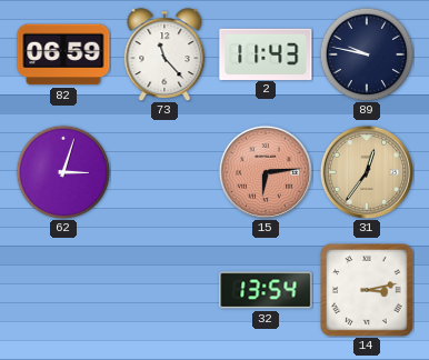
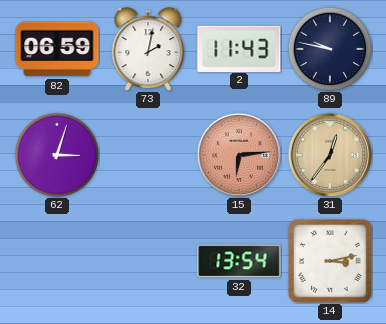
73: 11:23 -> 2:02 (148, 49)
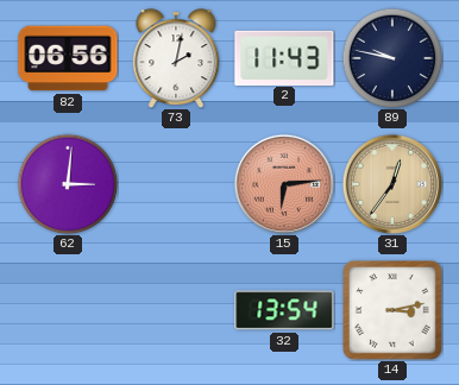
82: 06:59 -> 06:56 (68, 58)
62: 3:03 -> 3:01 (68, 184)
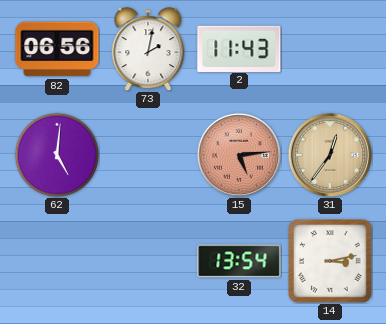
89: 9:47 -> none (392, 58)
62: 3:01 -> 5:01 (57, 155)
15: 6:14 -> 5:14 (238, 154)
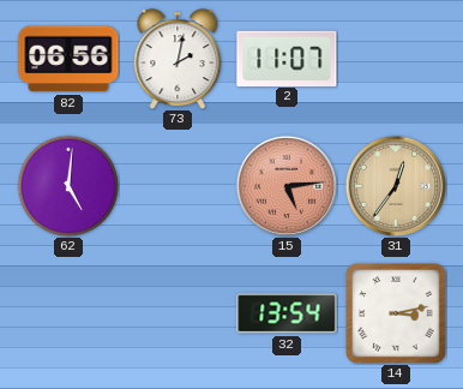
2: 11:43 -> 11:07 (287, 58)
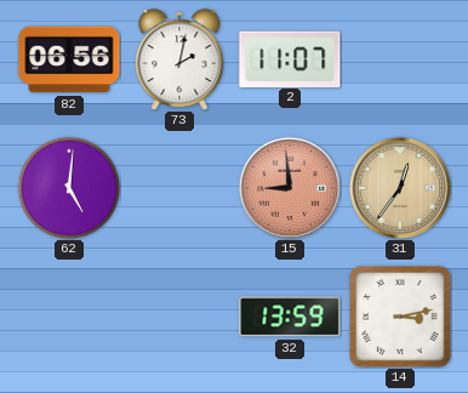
15: 5:14 -> 8:59 (289, 187)
32: 13:54 -> 13:59 (290, 317)
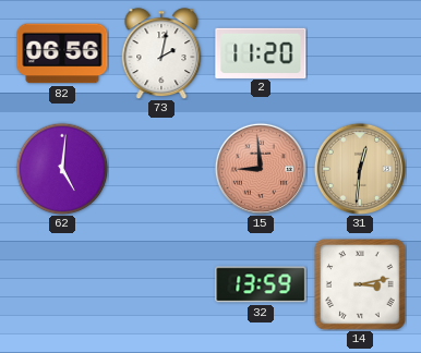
2: 11:07 -> 11:20 (261, 52)
31: 12:36 -> 12:31 (359, 168)
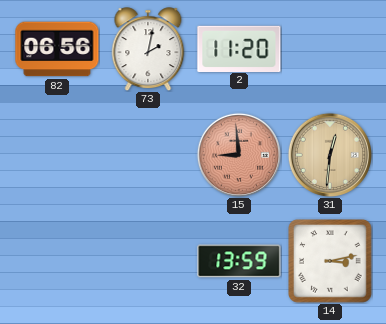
62: 5:01 -> none (62, 169)
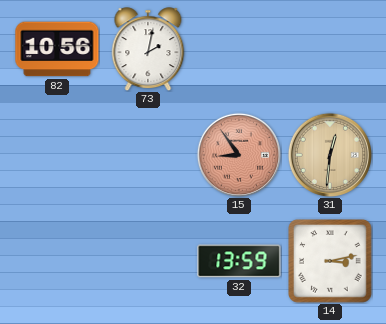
82: 06:56 -> 10:56 (57, 49)
2: 11:20 -> none (239, 48)
15: 8:59 -> 8:54 (238, 154)
